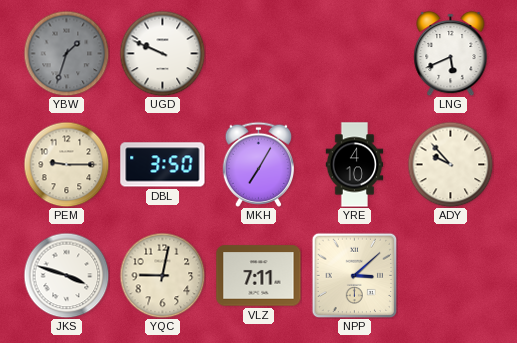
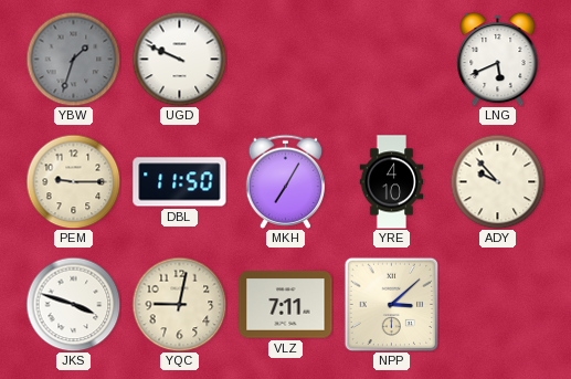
DBL: 3:50 -> 11:50 (180, 182)
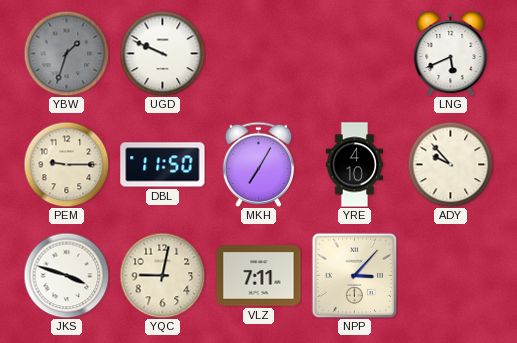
NPP: 3:08 -> 3:07 (354, 275)
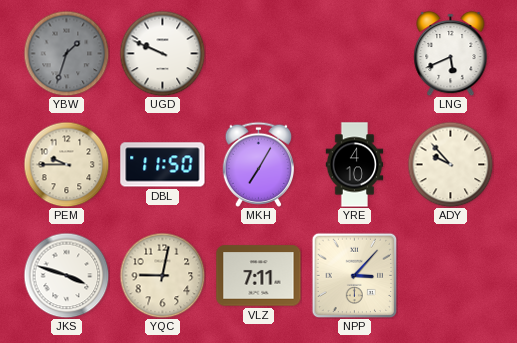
PEM: 9:15 -> 9:45 (66, 164)
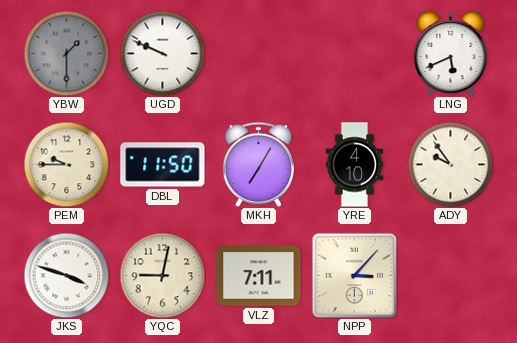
YBW: 1:33 -> 1:30 (66, 53)
ADY: 9:53 -> 9:54 (450, 164)
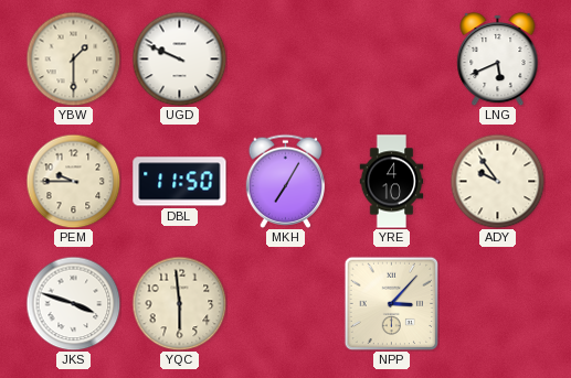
YBW dial: grey -> cream (73, 58)
YQC: 9:02 -> 5:59 (179, 303)
VLZ: 7:11 -> none (259, 276)
